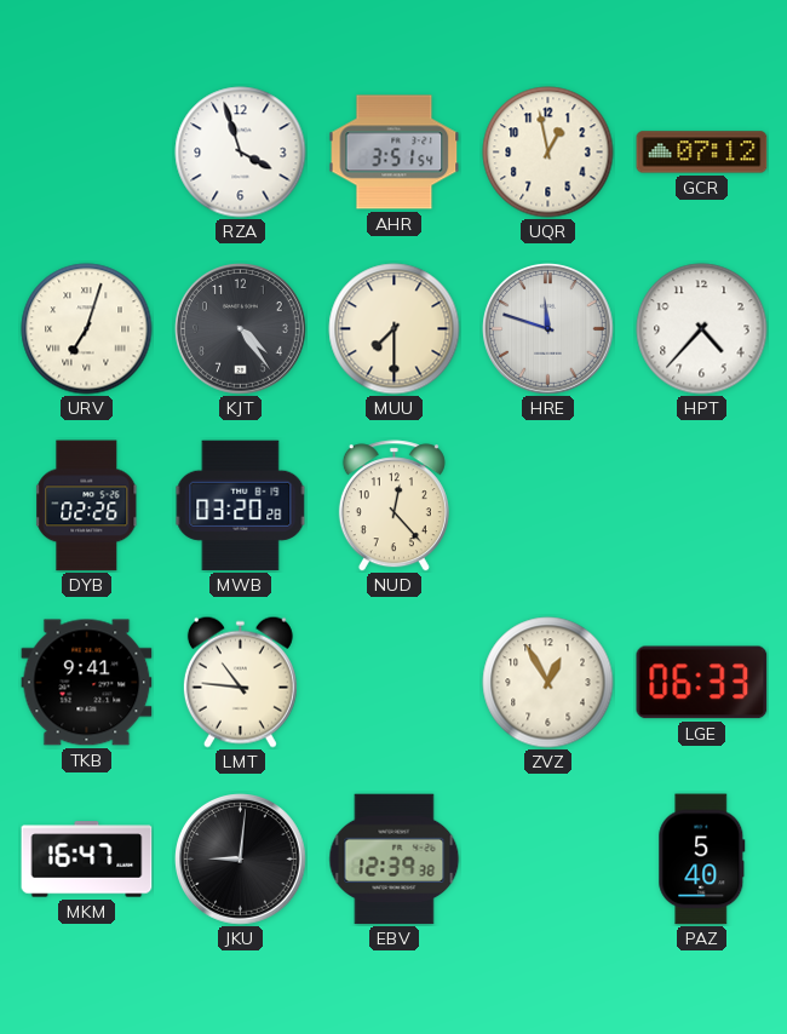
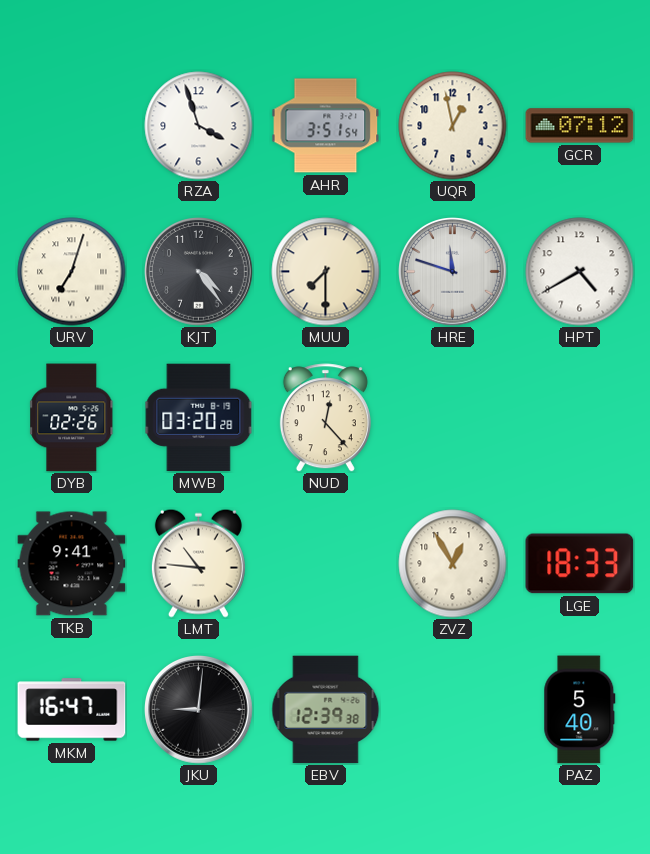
HPT: 4:37 -> 4:40 (580, 272)
LGE: 06:33 -> 18:33 (580, 564)
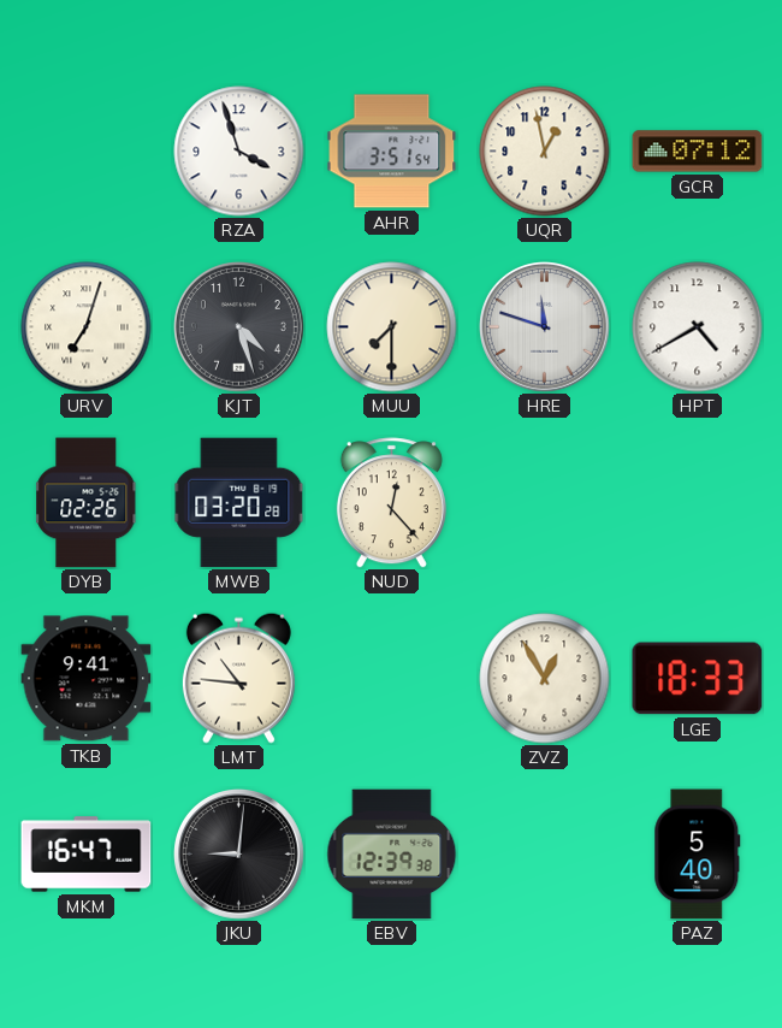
KJT: 4:24 -> 4:27 (239, 327)
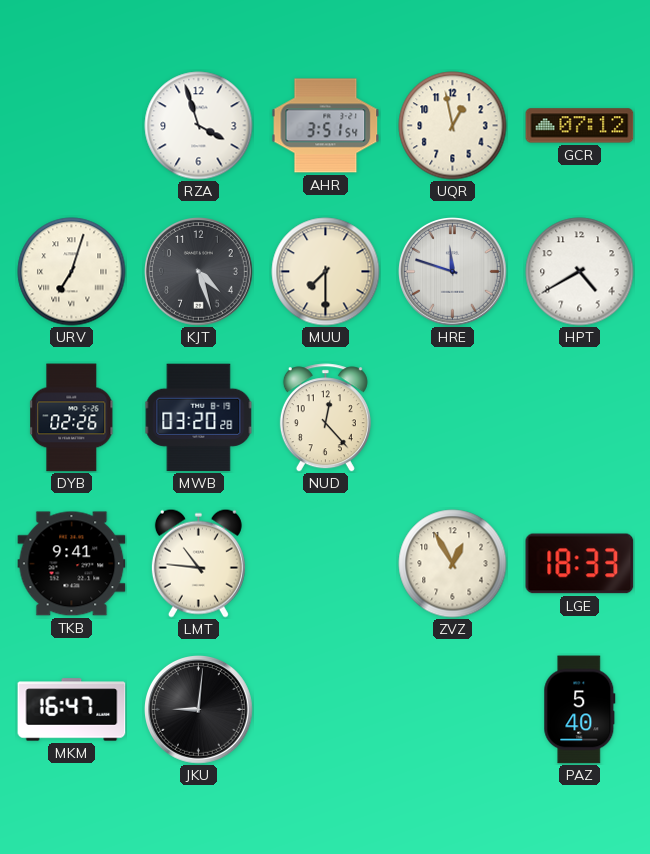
EBV: 12:39 -> none (392, 855)
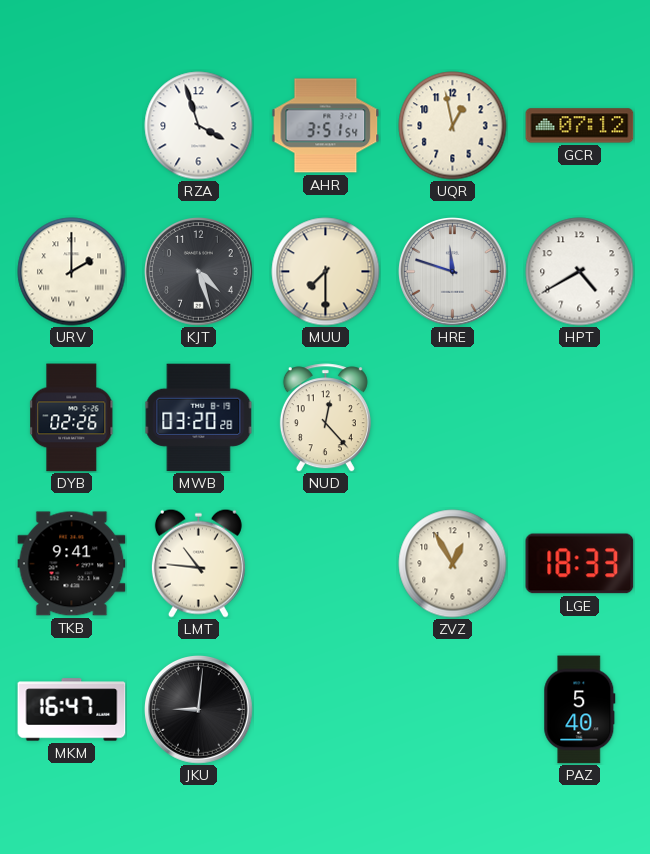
URV: 7:03 -> 2:00 (72, 272)
